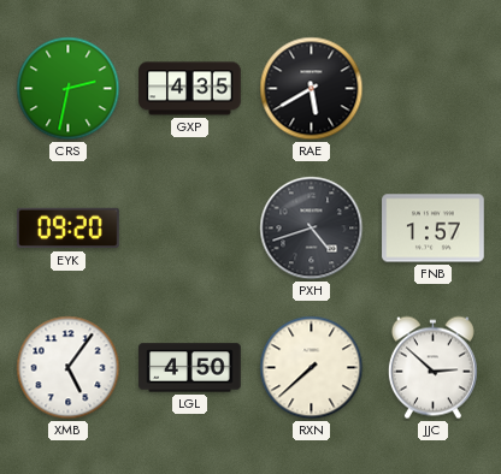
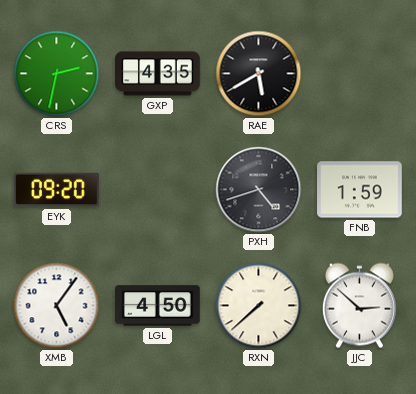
FNB: 1:57 -> 1:59 (360, 190)
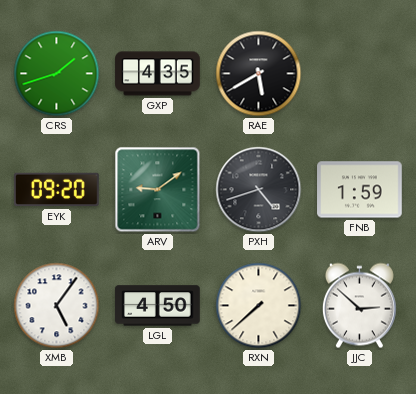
CRS: 2:32 -> 1:42 (57, 74)
ARV: none -> 9:09 (158, 190)
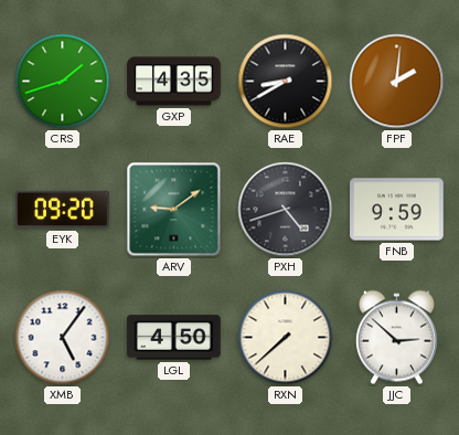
RAE: 5:40 -> 8:40 (286, 82)
FPF: none -> 2:01 (397, 82)
FNB: 1:59 -> 9:59 (397, 210)
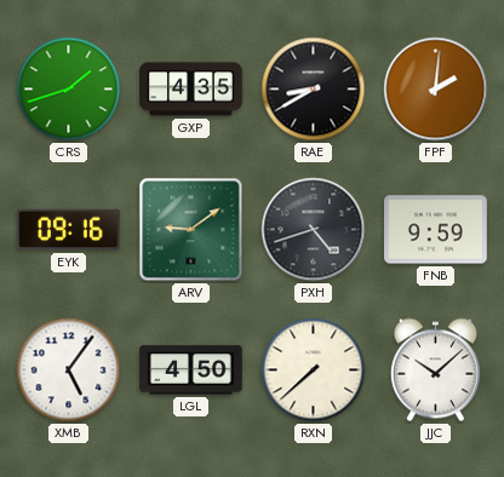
EYK: 09:20 -> 09:16 (69, 230)
JJC: 2:52 -> 10:08 (435, 370)
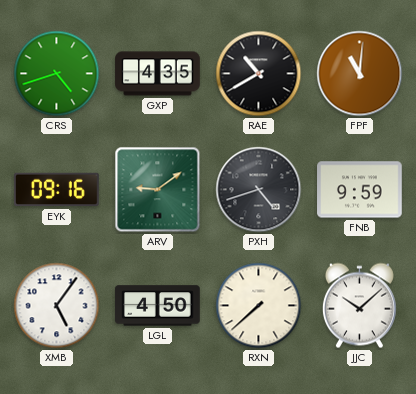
CRS: 1:42 -> 4:42 (57, 74)
RAE: 8:40 -> 10:40 (259, 74)
FPF: 2:01 -> 11:01 (360, 74)
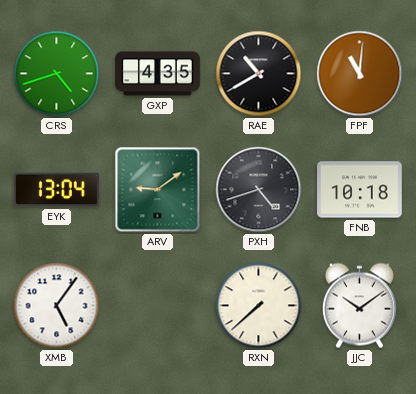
EYK: 09:16 -> 13:04 (57, 190)
FNB: 9:59 -> 10:18 (360, 190)
LGL: 4:50 -> none (158, 306)
JJC: 10:08 -> 10:09 (359, 306)
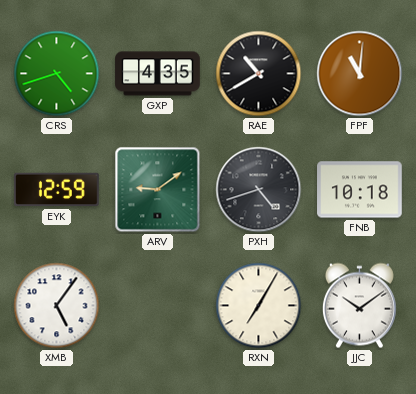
EYK: 13:04 -> 12:59 (57, 190)
RXN: 7:38 -> 7:05 (259, 306)
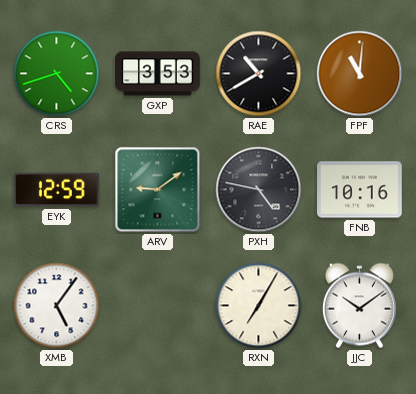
GXP: 4:35 -> 3:53 (158, 74)
PXH: 4:42 -> 4:47 (259, 190)
FNB: 10:18 -> 10:16 (360, 190)
